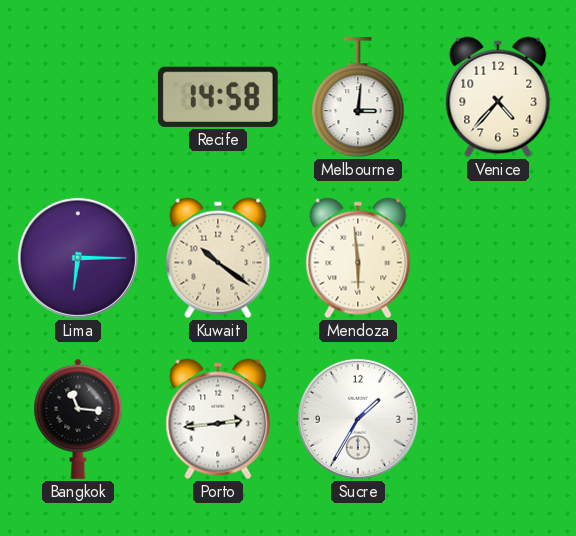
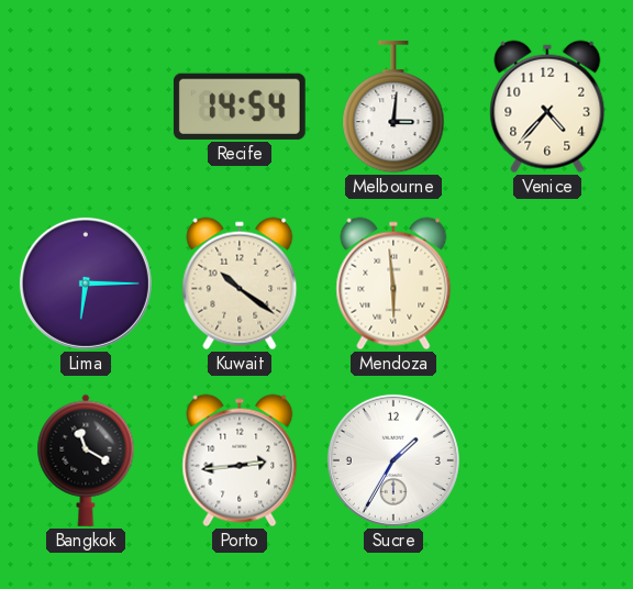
Recife: 14:58 -> 14:54 (240, 107)
Bangkok: 11:16 -> 11:20 (86, 460)
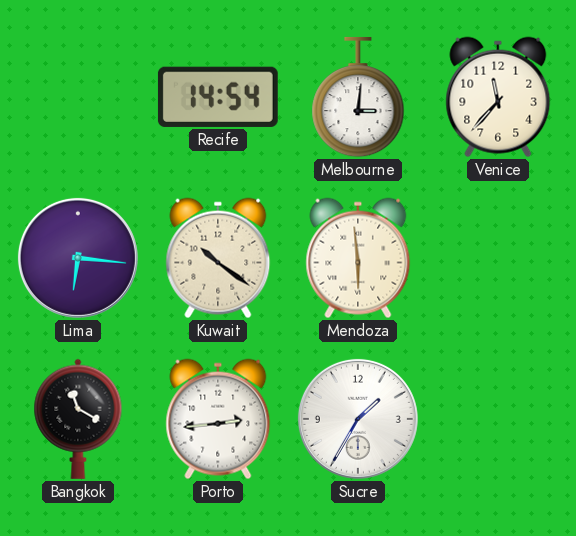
Venice: 4:37 -> 11:37 (498, 97)
Lima: 6:15 -> 6:16 (78, 258)
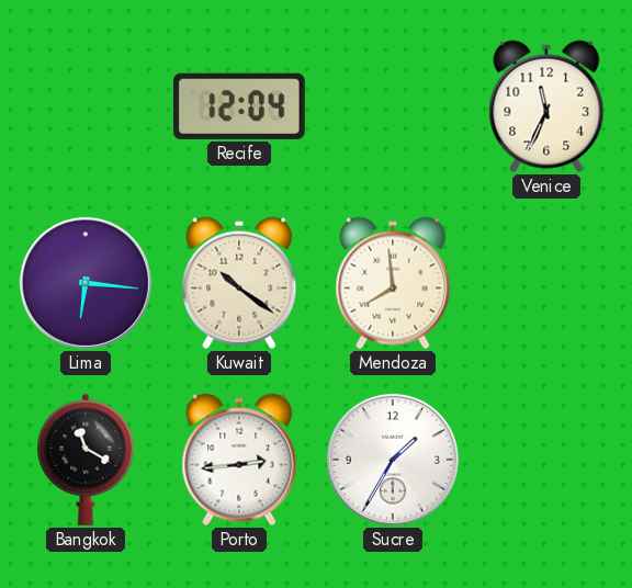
Recife: 14:54 -> 12:04 (239, 106)
Melbourne: 3:01 -> none (358, 97)
Venice: 11:37 -> 11:34 (546, 106)
Mendoza: 5:59 -> 7:59 (393, 283)
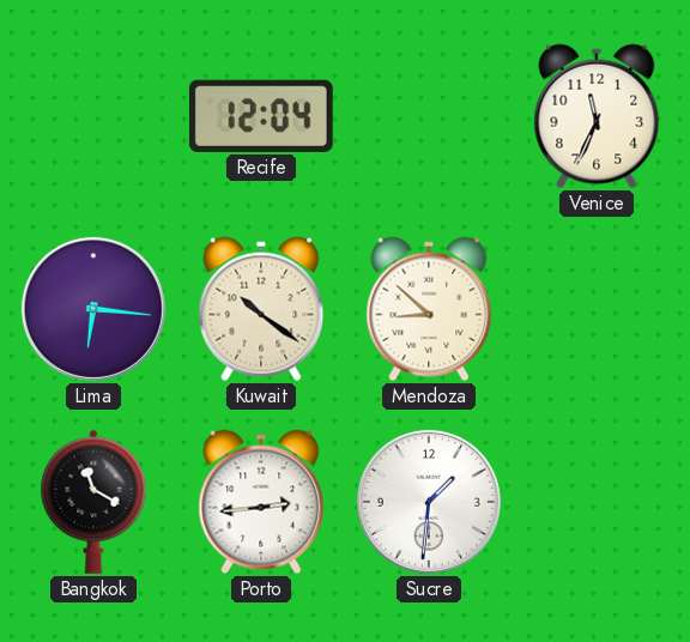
Mendoza: 7:59 -> 8:52 (429, 309)
Sucre: 1:35 -> 1:31 (429, 502)
